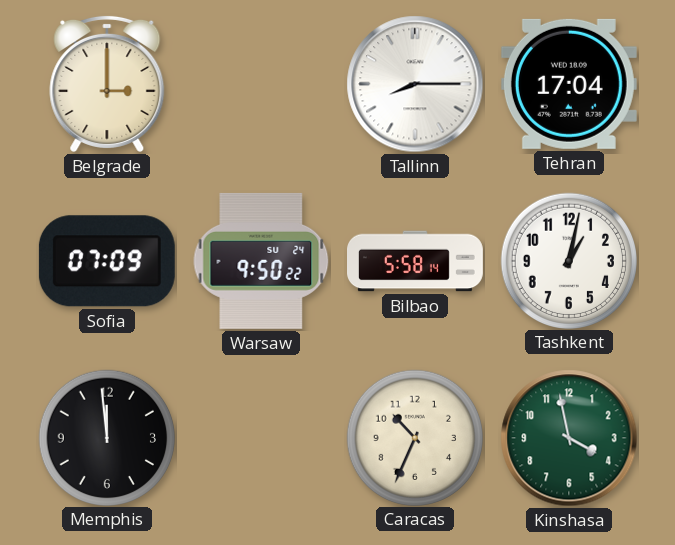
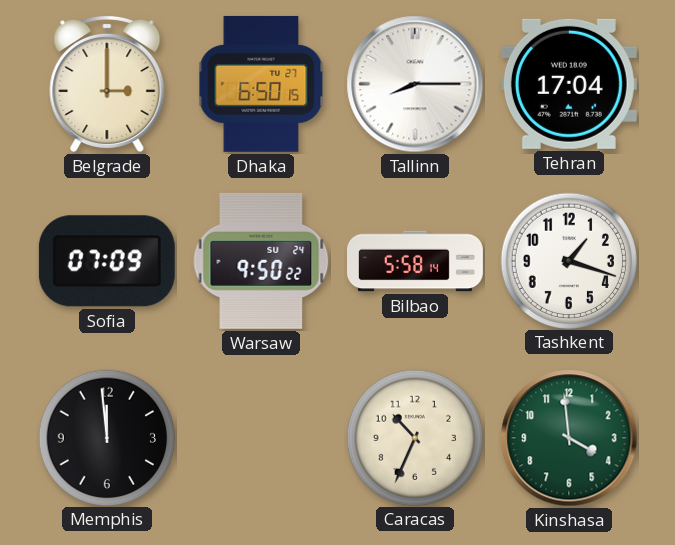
Dhaka: none -> 6:50 (261, 84)
Tashkent: 1:02 -> 1:18 (568, 260)
Kinshasa: 3:58 -> 3:59 (569, 438)
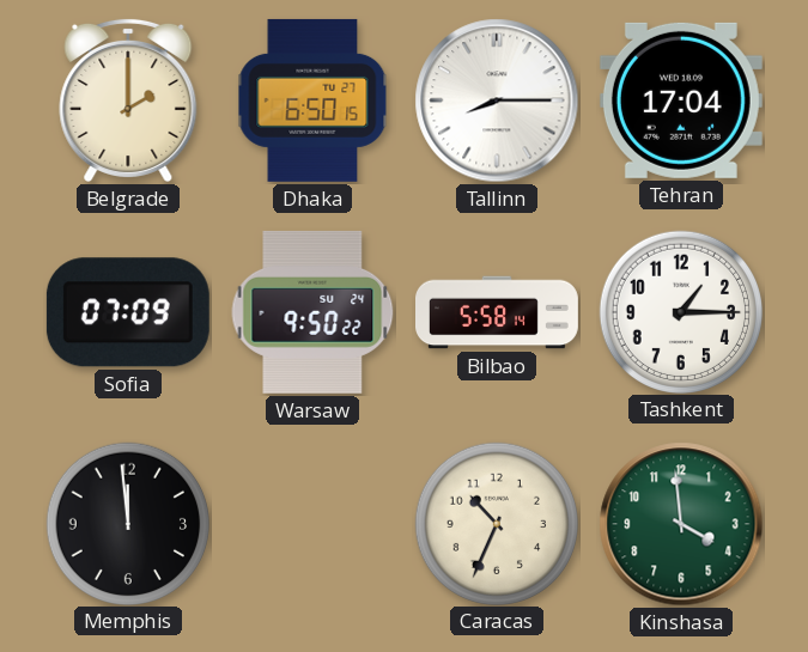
Belgrade: 3:00 -> 2:00 (128, 99)
Tashkent: 1:18 -> 1:15 (680, 311)
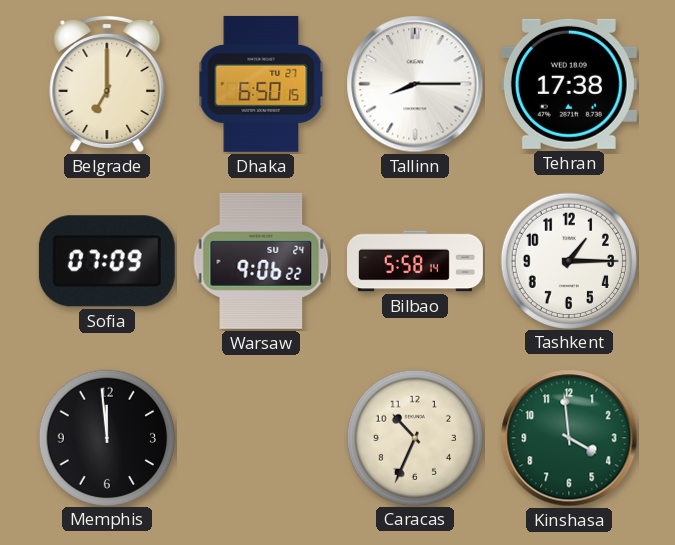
Belgrade: 2:00 -> 7:00 (107, 83)
Tehran: 17:04 -> 17:38 (569, 84)
Warsaw: 9:50 -> 9:06 (261, 261)
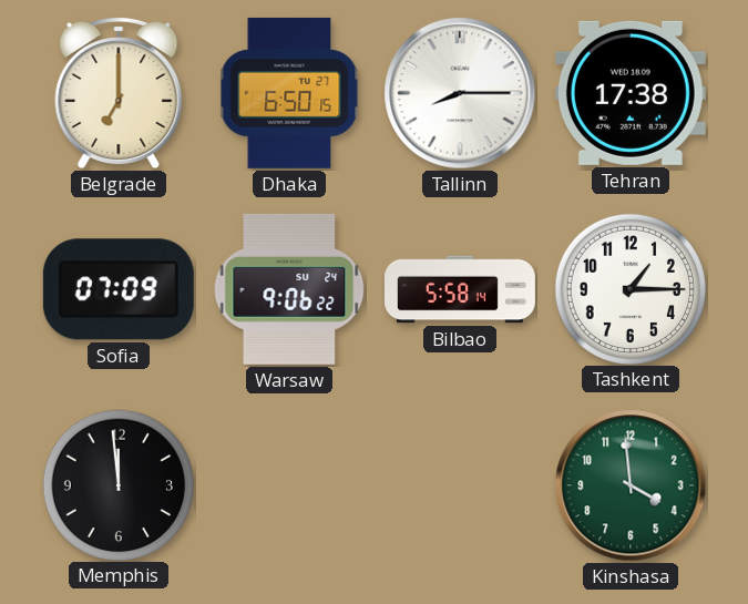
Caracas: 10:34 -> none (414, 437)
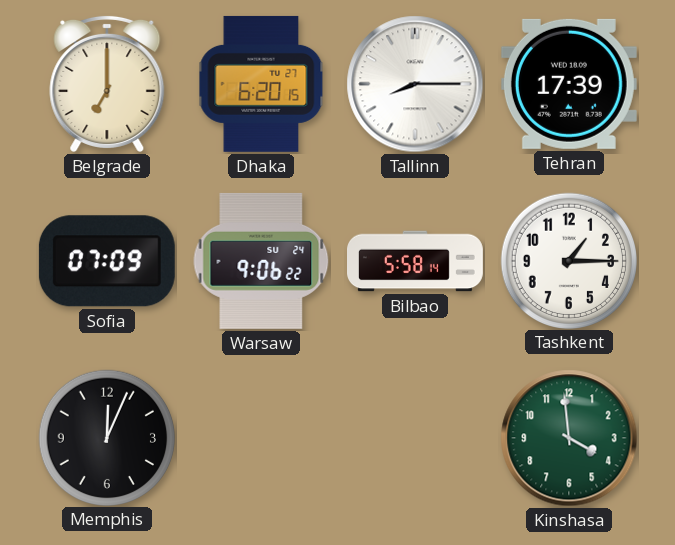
Dhaka: 6:50 -> 6:20 (261, 84)
Tehran: 17:38 -> 17:39 (569, 84)
Memphis: 11:59 -> 12:04 (106, 437)
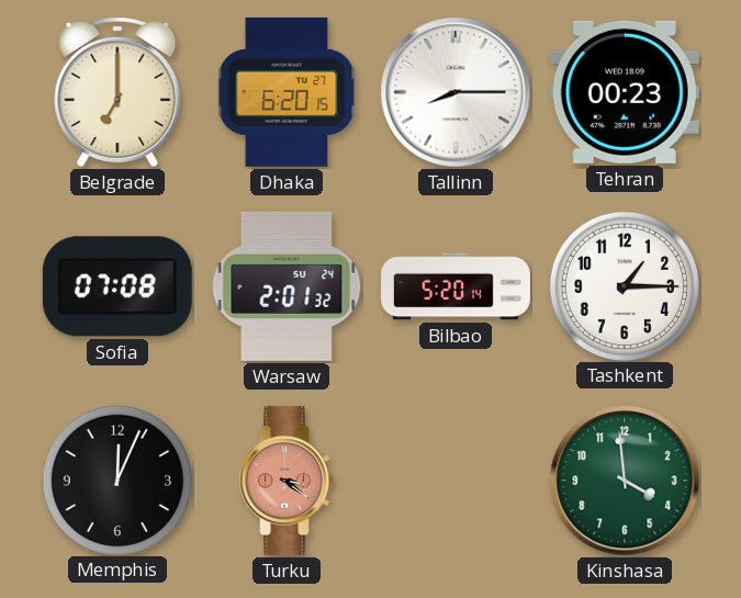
Tehran: 17:39 -> 00:23 (625, 92)
Sofia: 07:09 -> 07:08 (117, 286)
Warsaw: 9:06 -> 2:01 (287, 286)
Bilbao: 5:58 -> 5:20 (457, 286)
Turku: none -> 3:21 (287, 481)
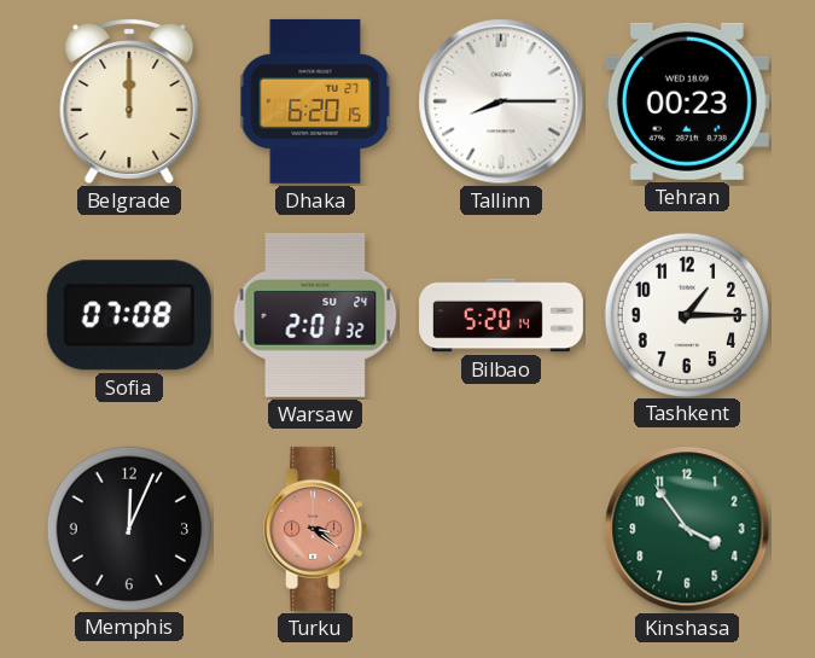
Belgrade: 7:00 -> 12:00 (129, 100)
Kinshasa: 3:59 -> 3:54 (687, 529)
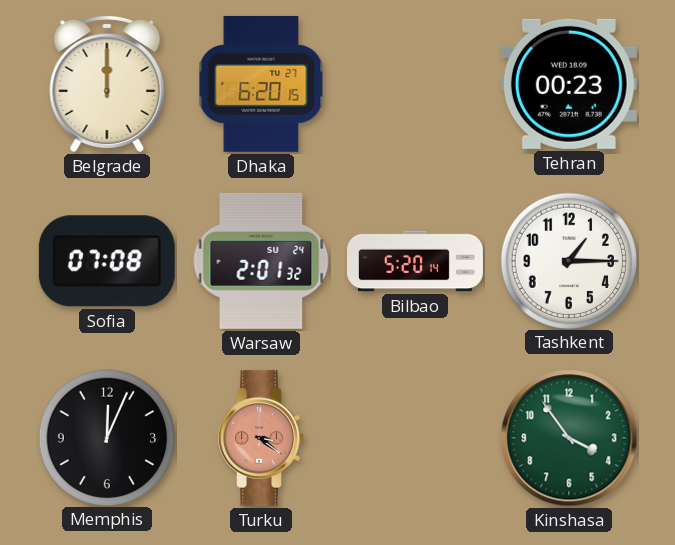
Tallinn: 8:15 -> none (501, 101)
